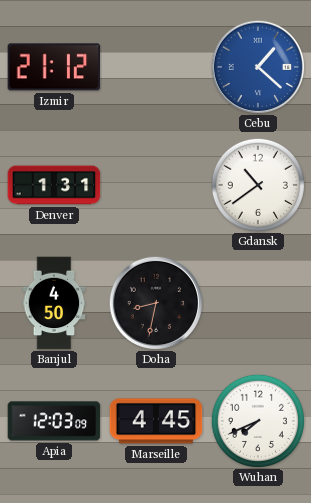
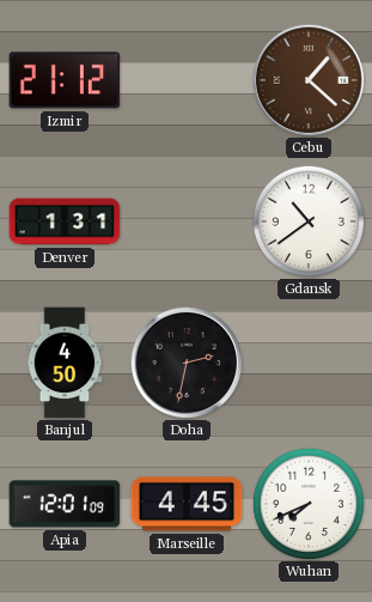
Cebu dial: blue -> brown (307, 79)
Doha: 8:32 -> 2:32 (185, 361)
Apia: 12:03 -> 12:01 (65, 504)
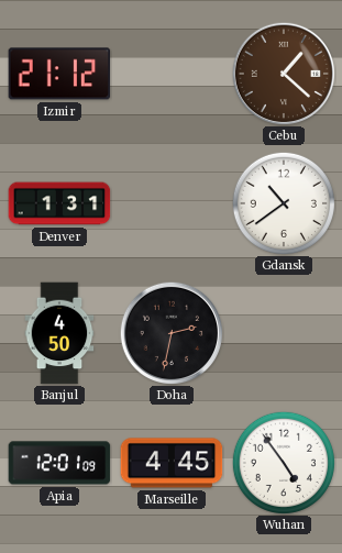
Wuhan: 7:41 -> 4:54 (284, 463)
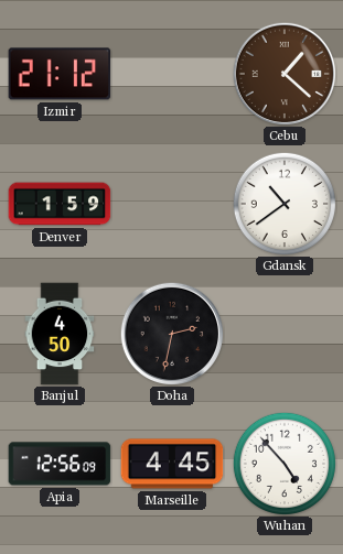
Denver: 1:31 -> 1:59 (60, 204)
Apia: 12:01 -> 12:56 (60, 464)
Wuhan: 4:54 -> 4:53 (285, 464)
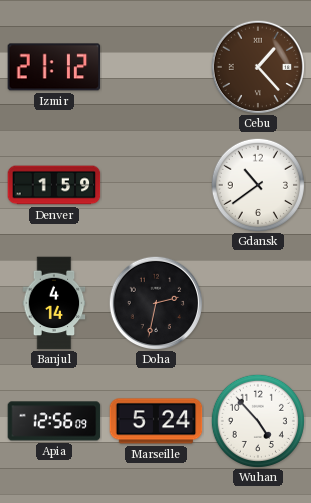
Cebu: 1:22 -> 1:23 (257, 66)
Banjul: 4:50 -> 4:14 (54, 303)
Marseille: 4:45 -> 5:24 (156, 421)
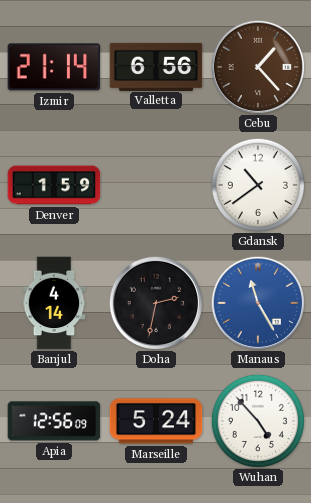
Izmir: 21:12 -> 21:14 (54, 67)
Valletta: none -> 6:56 (156, 66)
Manaus: none -> 11:25 (257, 302)
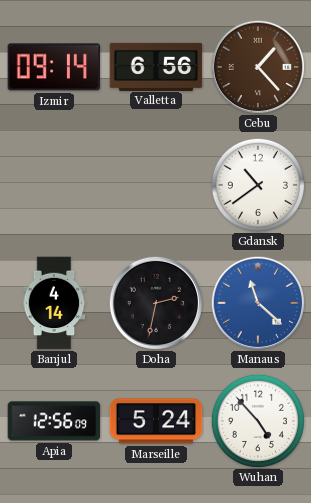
Izmir: 21:14 -> 09:14 (54, 67)
Denver: 1:59 -> none (54, 185)
Manaus: 11:25 -> 11:22 (257, 302)
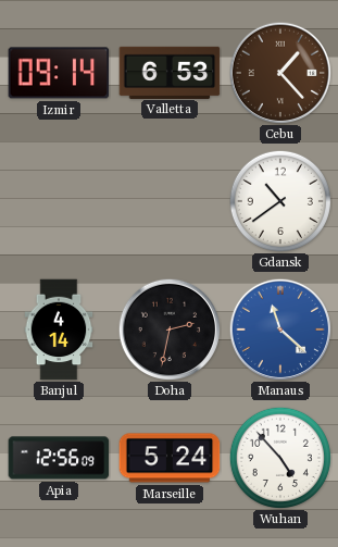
Valletta: 6:56 -> 6:53 (170, 72)
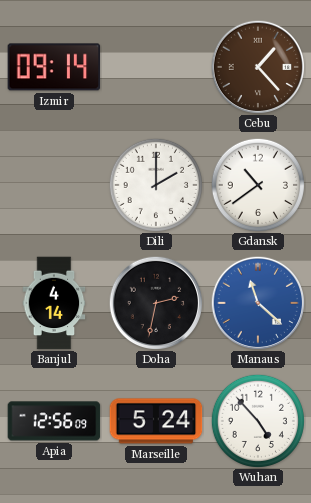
Valletta: 6:53 -> none (170, 72)
Dili: none -> 2:00 (156, 185)
